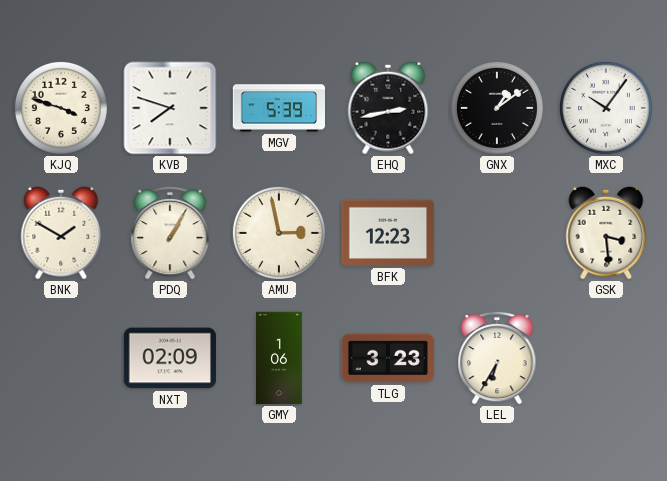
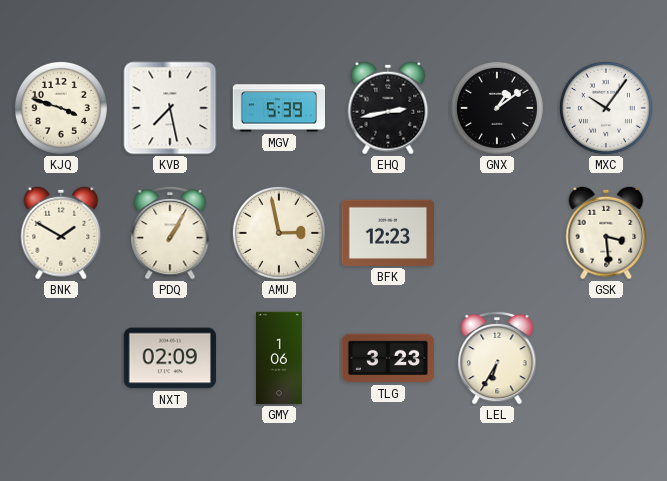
KVB: 7:48 -> 7:28 (170, 108)
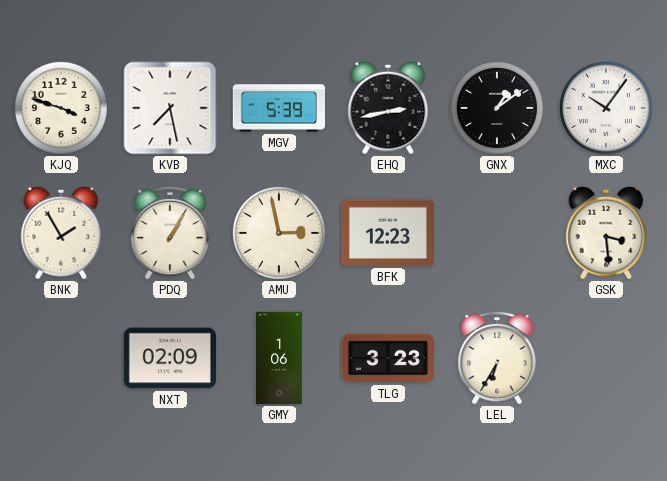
BNK: 1:50 -> 1:55 (61, 233)
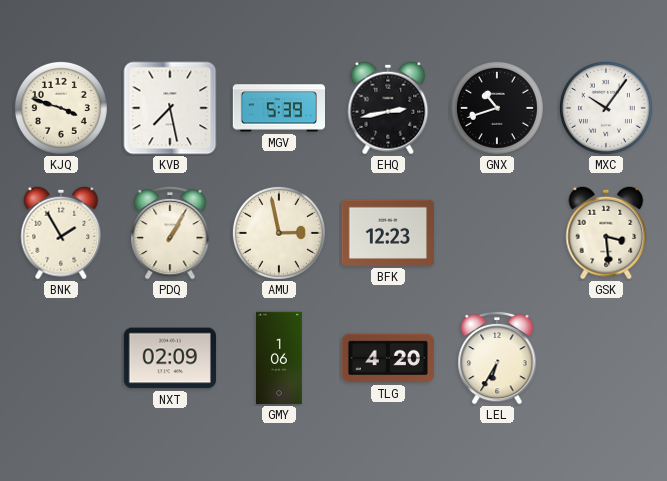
GNX: 1:09 -> 10:42 (497, 108)
TLG: 3:23 -> 4:20 (387, 358)
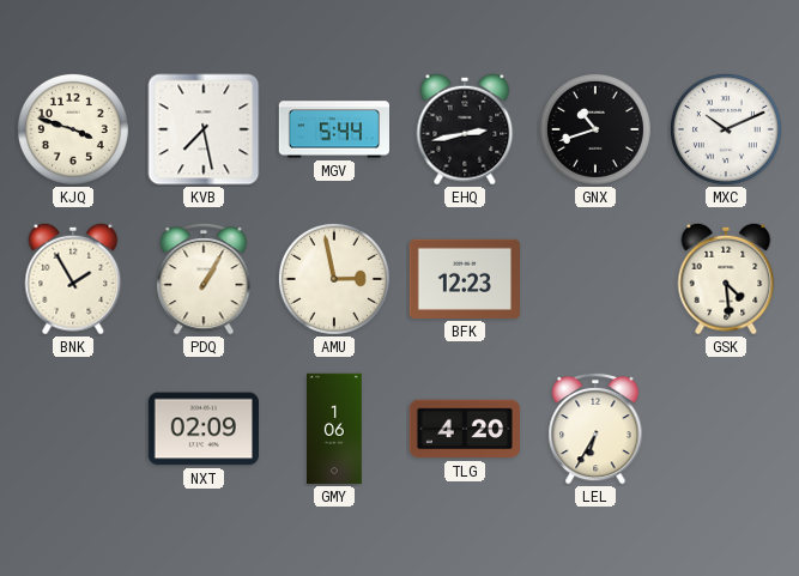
MGV: 5:39 -> 5:44 (333, 129)
MXC: 10:06 -> 10:11 (726, 129)
GSK: 3:29 -> 4:29 (726, 279)
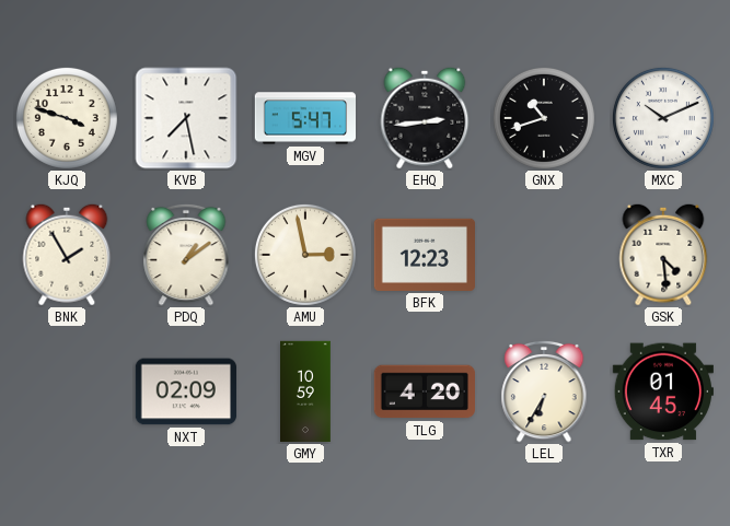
MGV: 5:44 -> 5:47 (304, 118)
EHQ: 2:43 -> 2:44 (425, 118)
PDQ: 1:05 -> 1:09 (186, 255)
GMY: 1:06 -> 10:59 (306, 391)
TXR: none -> 01:45 (663, 391)
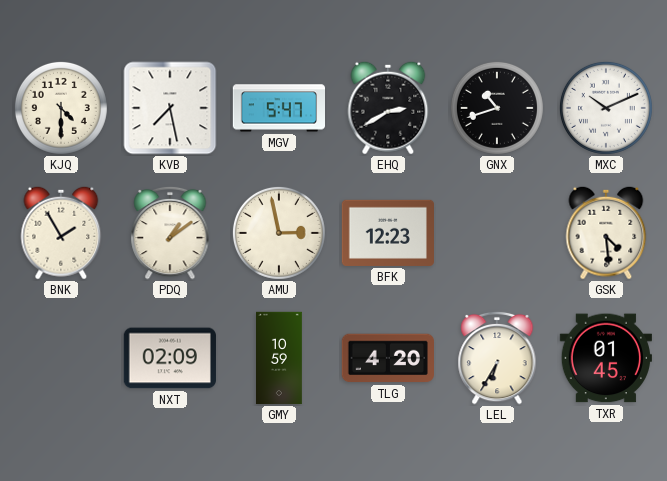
KJQ: 3:48 -> 4:30 (61, 108)
EHQ: 2:44 -> 2:40 (388, 108)
